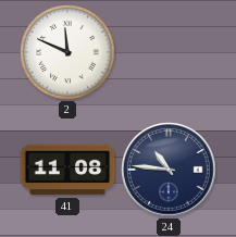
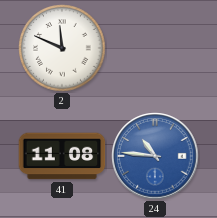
24 dial: navy -> blue (155, 156)
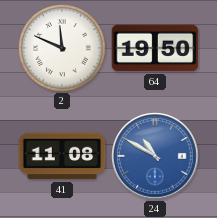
64: none -> 19:50 (155, 48)
24: 10:46 -> 10:50 (155, 156)
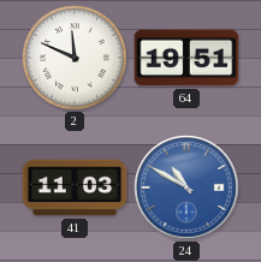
64: 19:50 -> 19:51 (186, 58)
41: 11:08 -> 11:03 (75, 187)
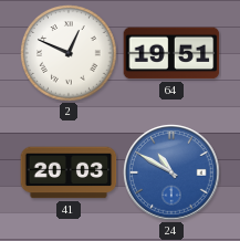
2: 11:49 -> 12:49 (69, 53)
41: 11:03 -> 20:03 (69, 172)
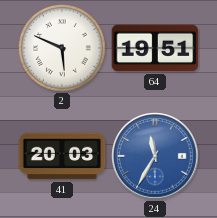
2: 12:49 -> 5:49 (62, 48)
24: 10:50 -> 11:35 (155, 156)
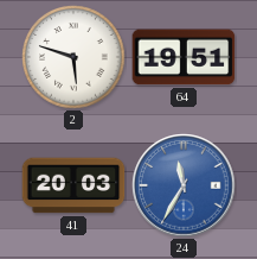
2: 5:49 -> 5:48 (73, 57)
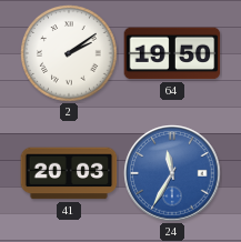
2: 5:48 -> 2:09 (69, 53)
64: 19:51 -> 19:50 (172, 53)
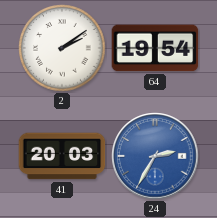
64: 19:50 -> 19:54 (155, 48)
24: 11:35 -> 2:35 (155, 156)
